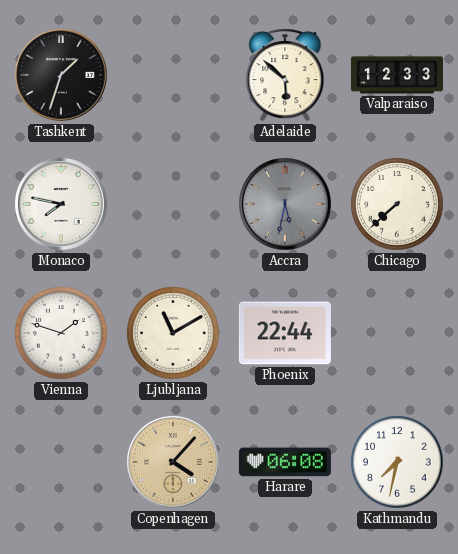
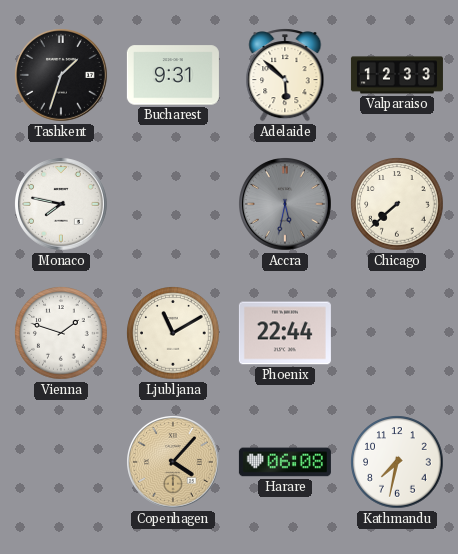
Bucharest: none -> 9:31 (173, 75)
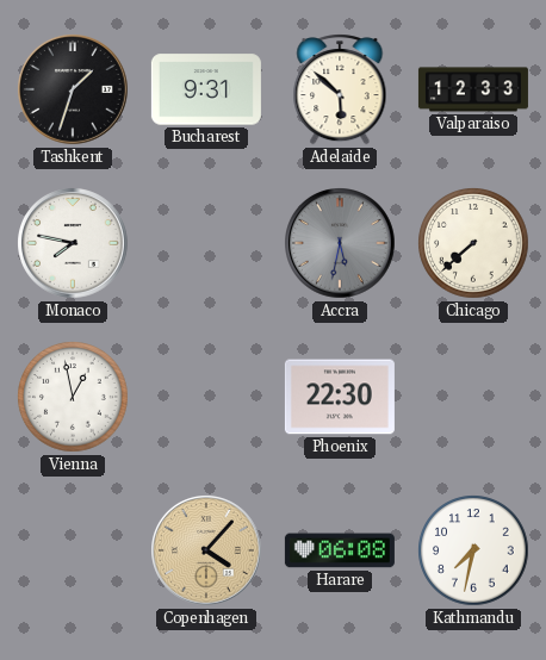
Vienna: 1:48 -> 12:58 (73, 397)
Ljubljana: 11:10 -> none (173, 333)
Phoenix: 22:44 -> 22:30 (340, 397)
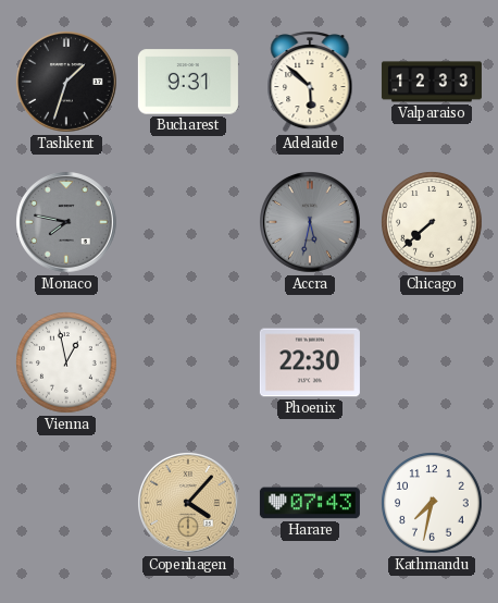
Monaco dial: white -> grey (67, 223)
Harare: 06:08 -> 07:43 (310, 503)
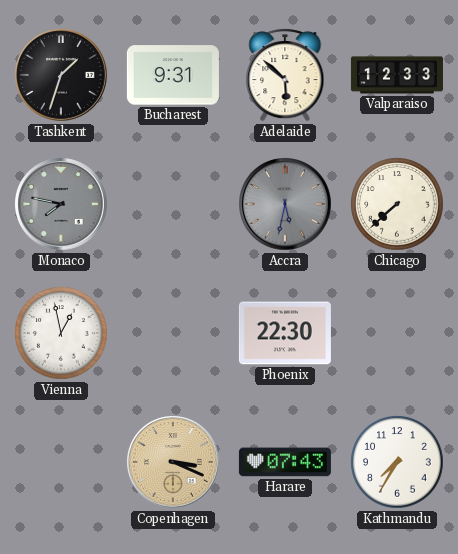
Copenhagen: 4:07 -> 3:19 (174, 463)
Kathmandu: 7:32 -> 7:35 (397, 462)
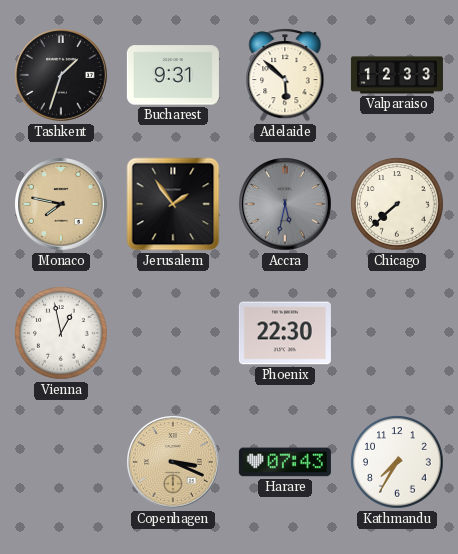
Monaco dial: grey -> champagne (62, 205)
Jerusalem: none -> 1:54 (173, 204)
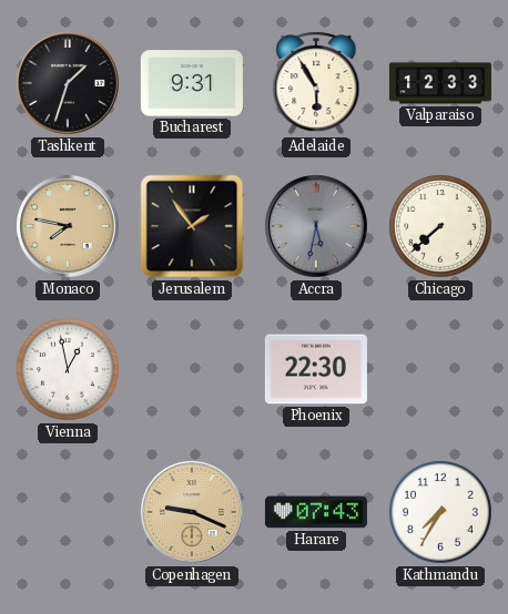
Adelaide: 5:52 -> 5:55 (316, 83)
Copenhagen: 3:19 -> 9:19 (193, 513)
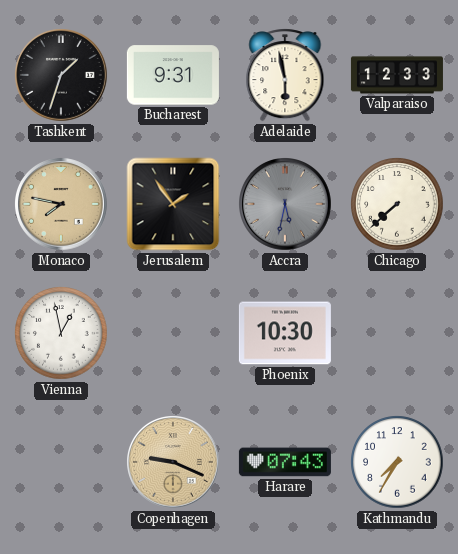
Adelaide: 5:55 -> 5:58 (285, 75)
Phoenix: 22:30 -> 10:30 (285, 333)
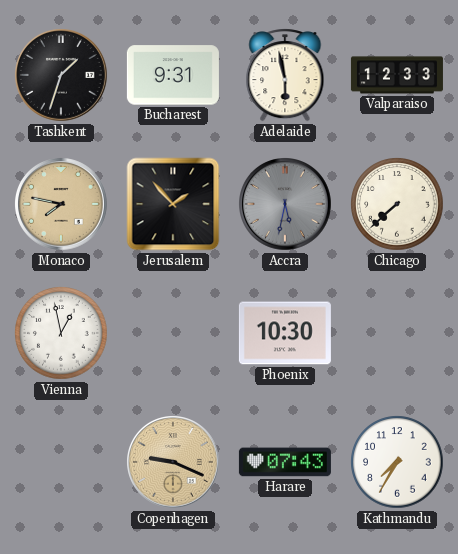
Jerusalem: 1:54 -> 1:53 (173, 204)
